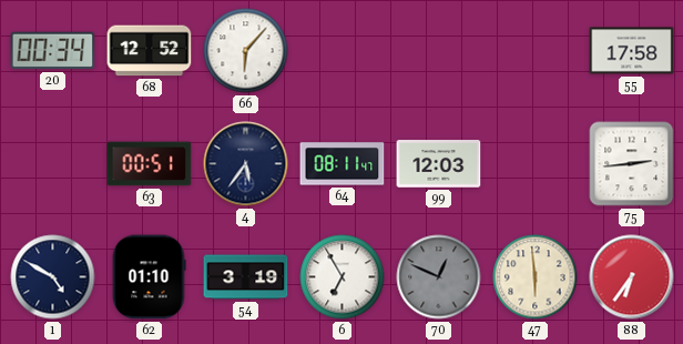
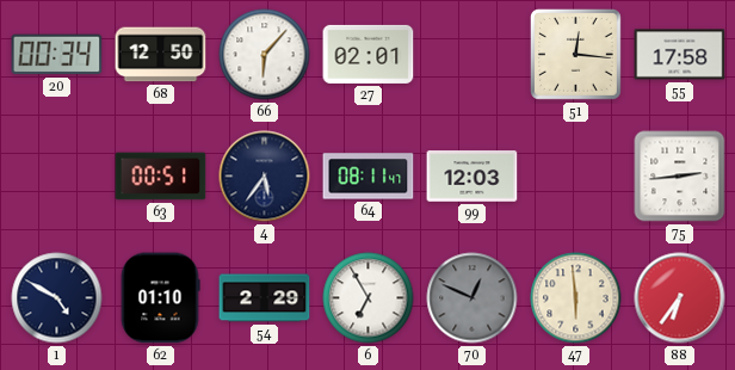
68: 12:52 -> 12:50 (161, 55)
27: none -> 02:01 (369, 54)
51: none -> 12:16 (575, 54)
54: 3:19 -> 2:29 (265, 298)
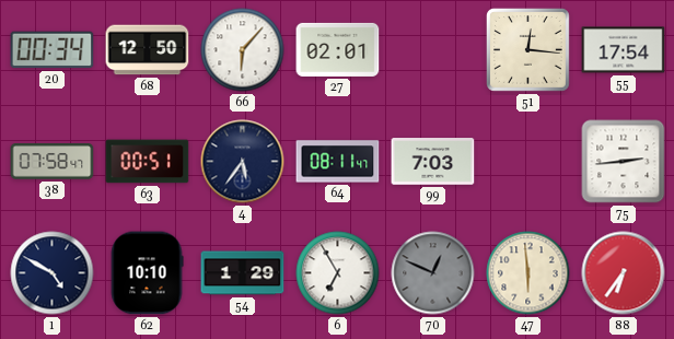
55: 17:58 -> 17:54 (624, 50)
38: none -> 07:58 (53, 162)
99: 12:03 -> 7:03 (433, 162)
62: 01:10 -> 10:10 (147, 273)
54: 2:29 -> 1:29 (243, 273)
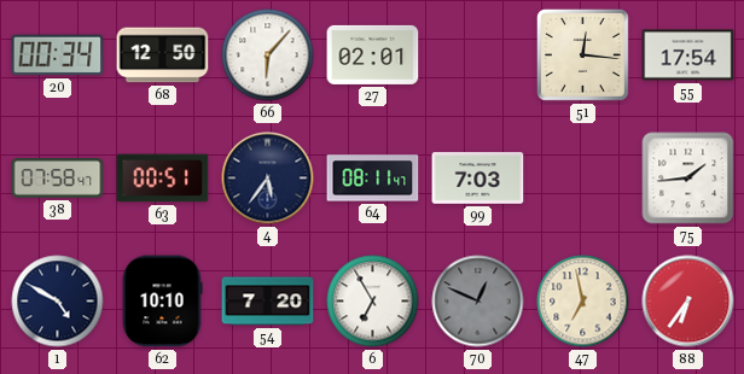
75: 2:44 -> 1:44 (688, 179)
54: 1:29 -> 7:20 (268, 302)
47: 5:59 -> 6:58 (583, 302)
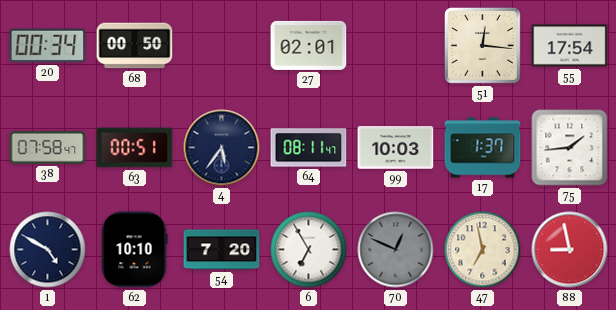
68: 12:50 -> 00:50 (135, 46)
66: 6:07 -> none (268, 55)
99: 7:03 -> 10:03 (396, 148)
17: none -> 1:37 (483, 148)
88: 6:36 -> 8:58 (570, 250)
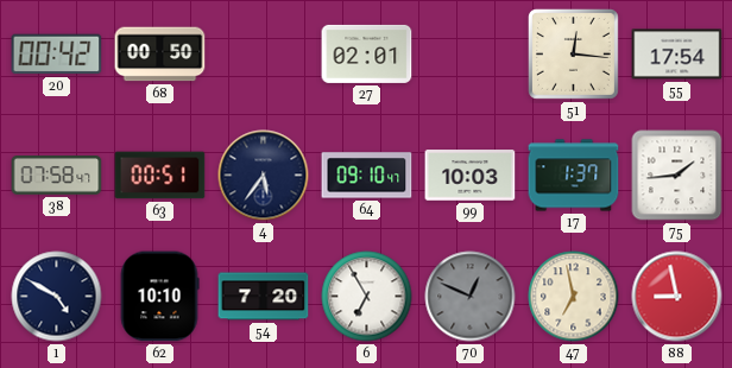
20: 00:34 -> 00:42 (57, 55)
64: 08:11 -> 09:10 (367, 176)
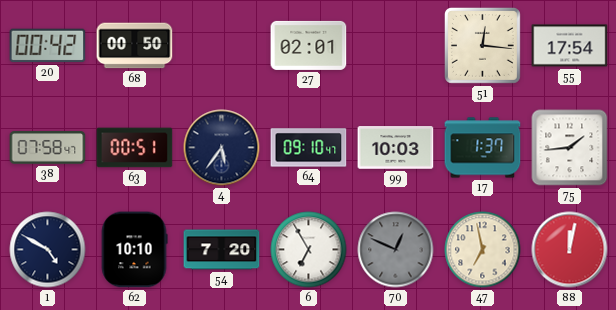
88: 8:58 -> 12:02 (570, 250)
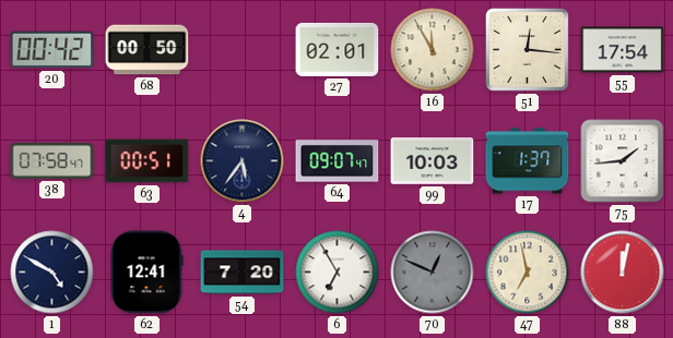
16: none -> 11:55 (433, 50)
64: 09:10 -> 09:07 (338, 161)
62: 10:10 -> 12:41 (146, 273)
